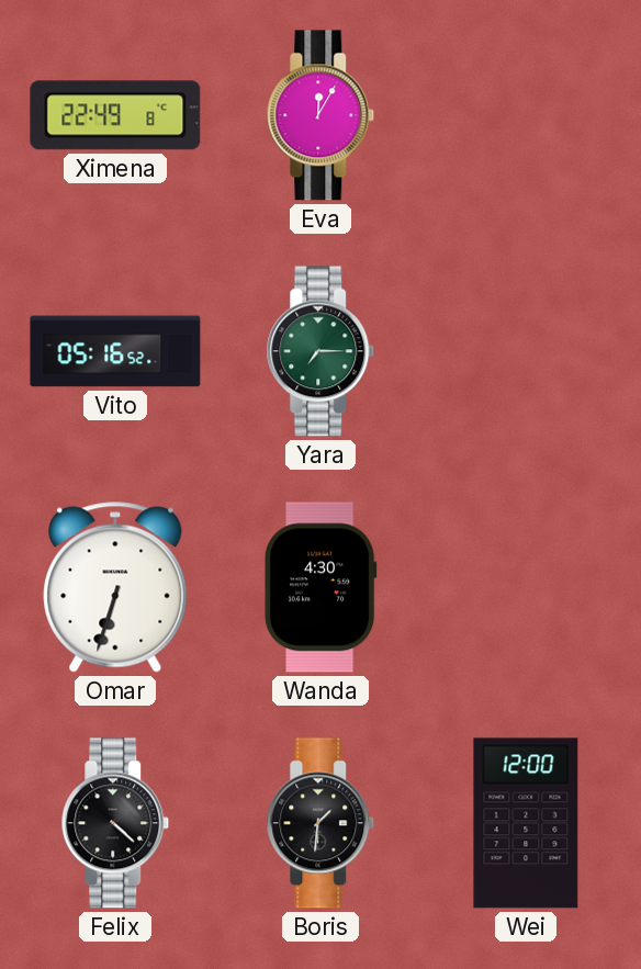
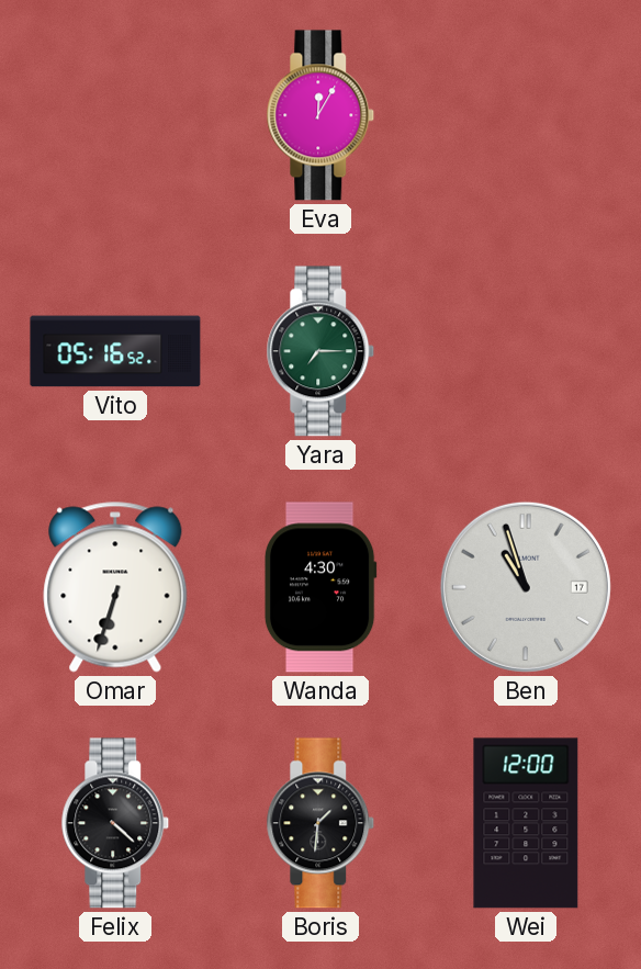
Ximena: 22:49 -> none (115, 115)
Ben: none -> 10:57 (526, 587)
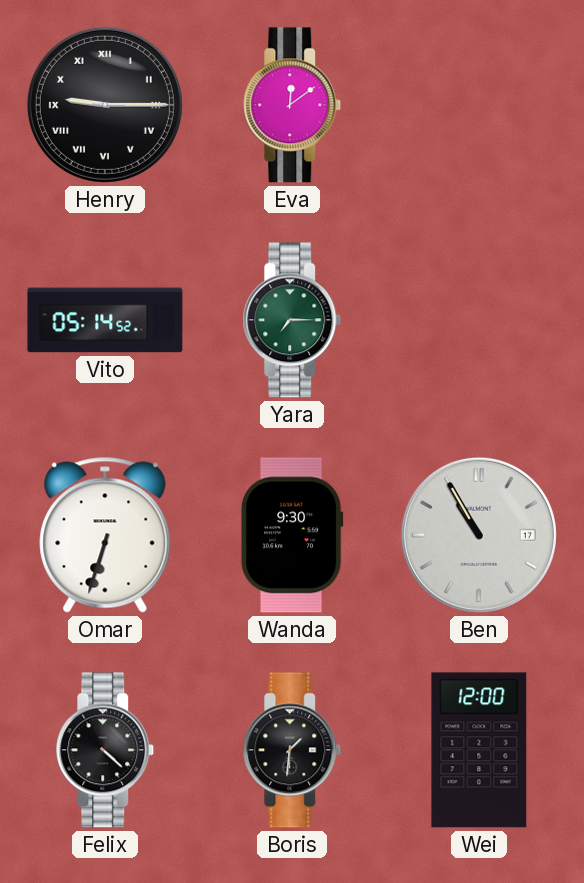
Henry: none -> 9:15 (105, 105)
Eva: 12:05 -> 12:09 (292, 105)
Vito: 05:16 -> 05:14 (105, 320)
Wanda: 4:30 -> 9:30 (292, 535)
Ben: 10:57 -> 10:55 (479, 535)
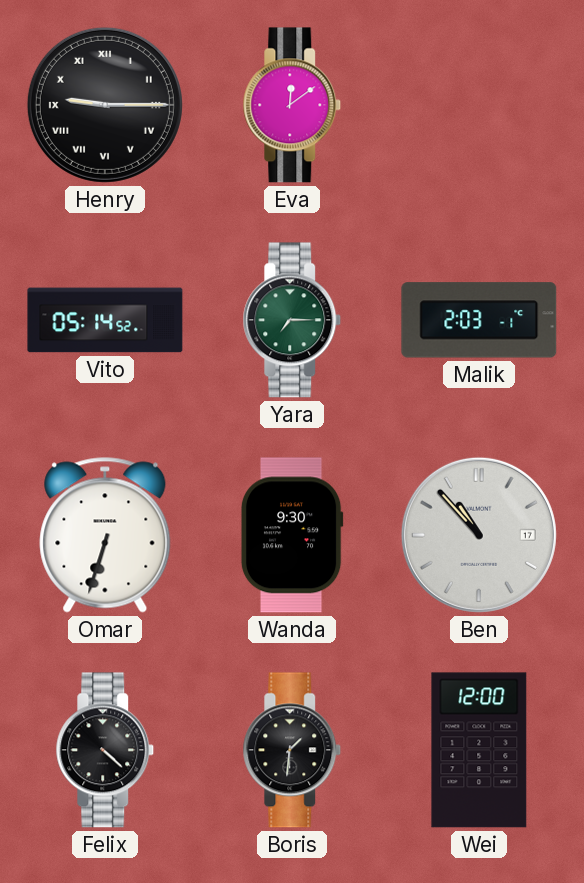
Malik: none -> 2:03 (479, 320)
Ben: 10:55 -> 10:53 (479, 535)
